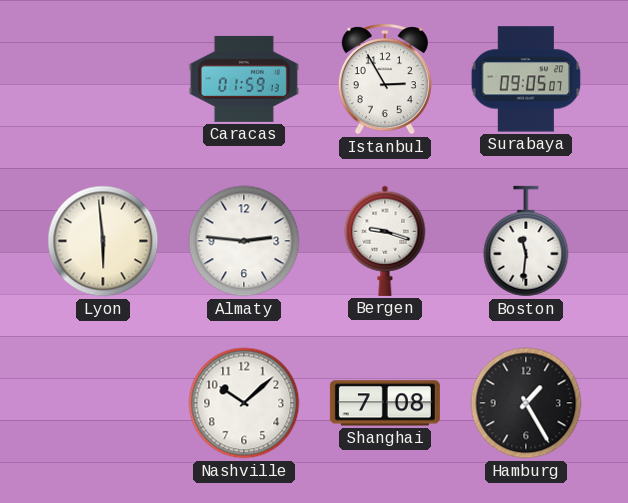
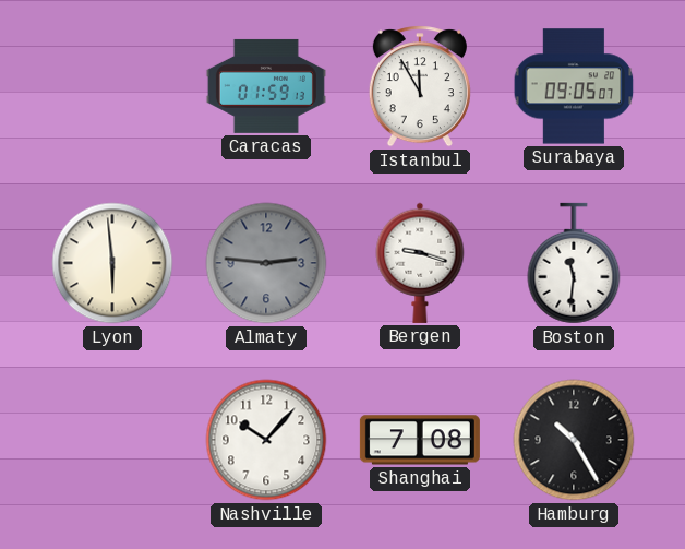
Istanbul: 2:55 -> 11:55 (420, 86)
Almaty dial: white -> grey (266, 263)
Nashville: 10:08 -> 10:07 (266, 440)
Hamburg: 1:25 -> 10:25 (574, 440)
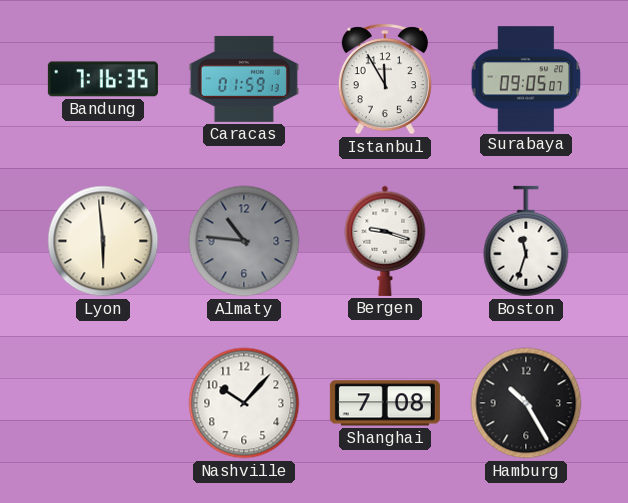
Bandung: none -> 7:16 (103, 79)
Almaty: 2:46 -> 10:46 (244, 241)
Boston: 11:31 -> 11:33 (526, 241)
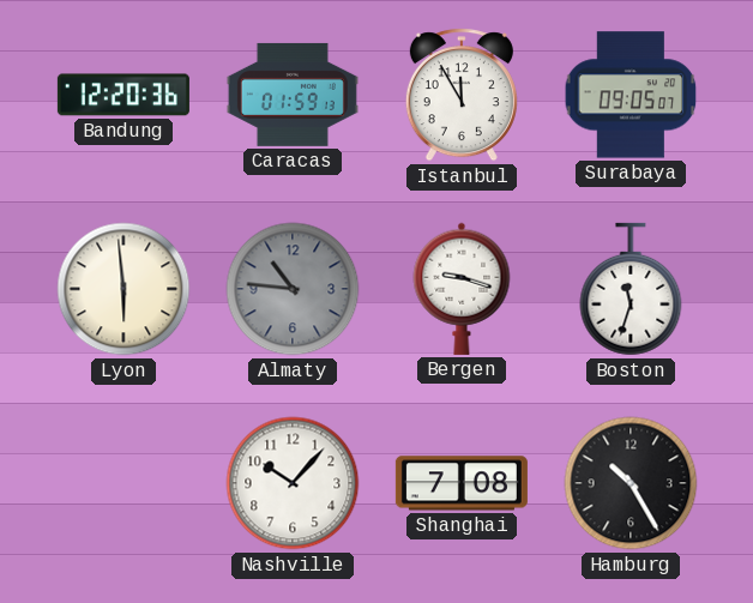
Bandung: 7:16 -> 12:20 (124, 95)
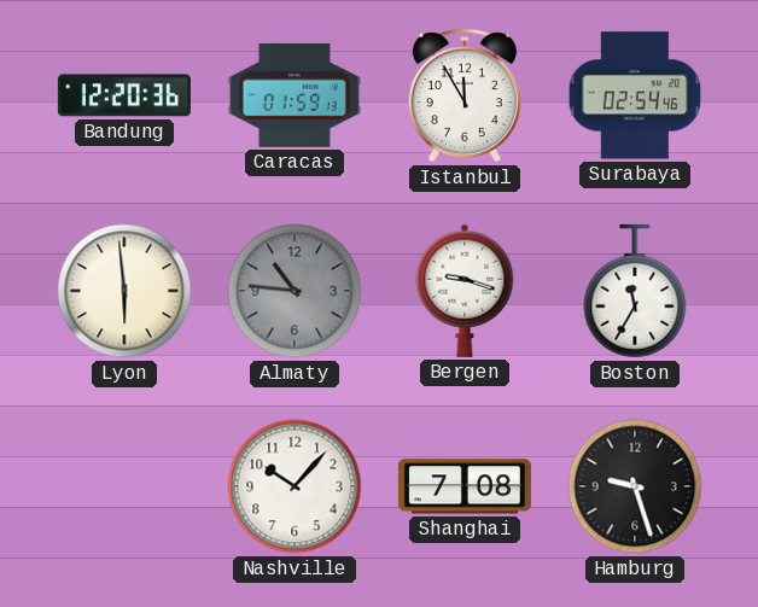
Surabaya: 09:05 -> 02:54 (635, 95)
Boston: 11:33 -> 11:35 (635, 291)
Hamburg: 10:25 -> 9:27 (635, 486)
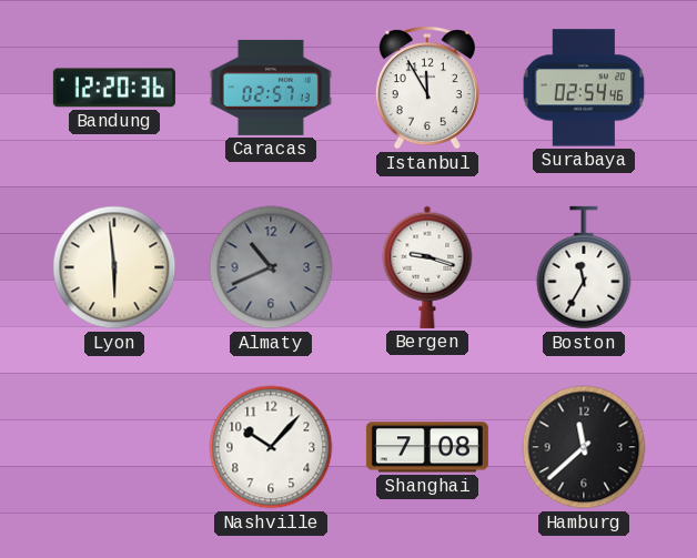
Caracas: 01:59 -> 02:57 (271, 88)
Almaty: 10:46 -> 10:41 (271, 267)
Hamburg: 9:27 -> 11:38 (584, 447)
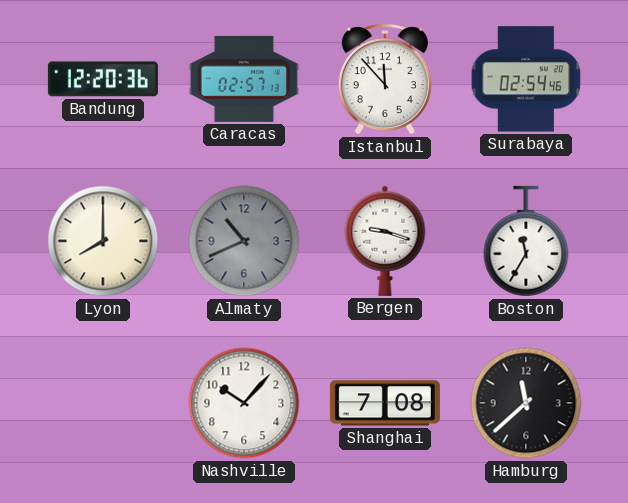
Istanbul: 11:55 -> 11:53 (385, 79)
Lyon: 5:59 -> 8:00 (103, 241)
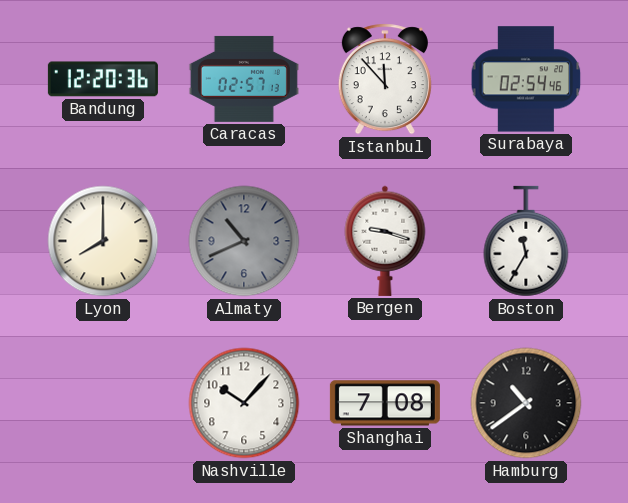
Hamburg: 11:38 -> 10:39 (526, 403)
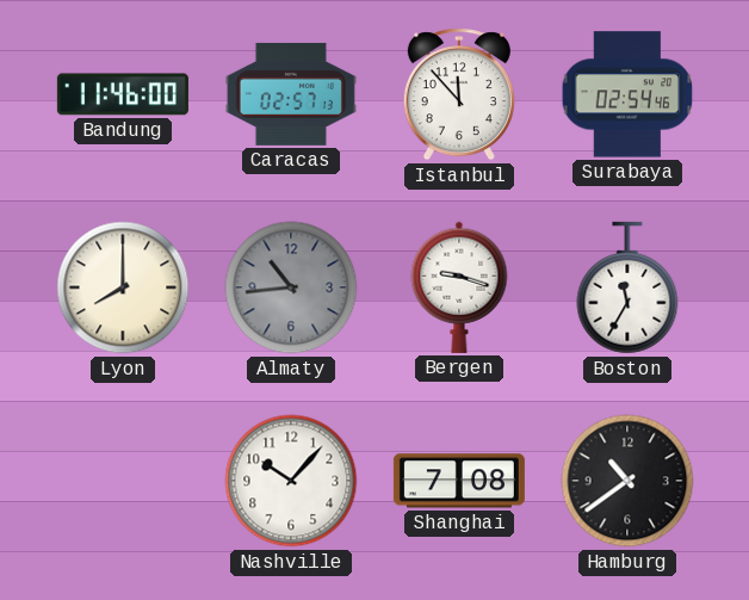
Bandung: 12:20 -> 11:46 (123, 94)
Almaty: 10:41 -> 10:44 (291, 287)
